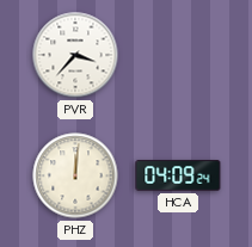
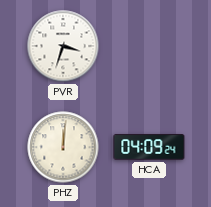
PVR: 3:37 -> 3:33 (63, 46)
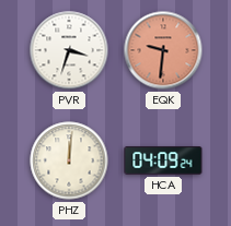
EQK: none -> 9:31 (163, 50)
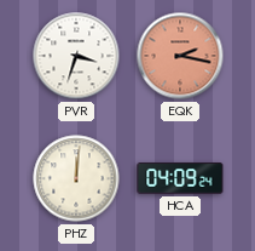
EQK: 9:31 -> 2:17 (180, 56)
